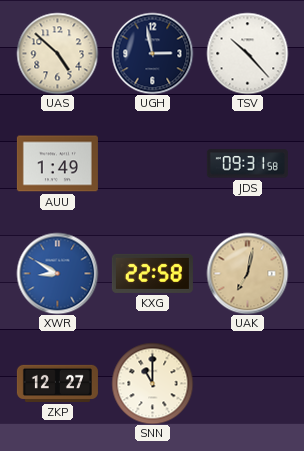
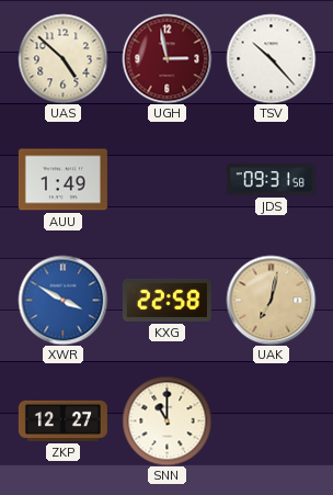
UGH dial: navy -> burgundy (166, 58)
XWR: 8:50 -> 3:50 (62, 300)
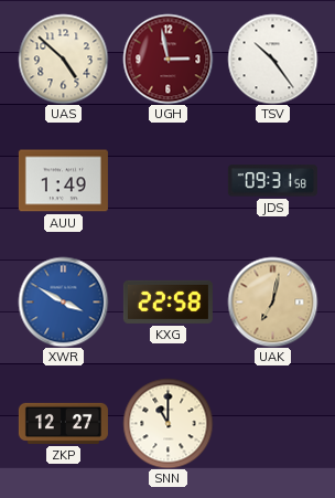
TSV: 10:23 -> 10:24 (272, 59)
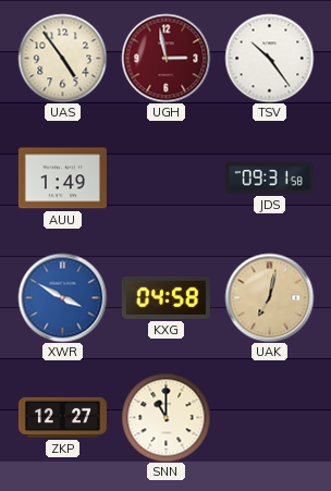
UAS: 4:52 -> 4:54 (62, 58)
KXG: 22:58 -> 04:58 (165, 297)
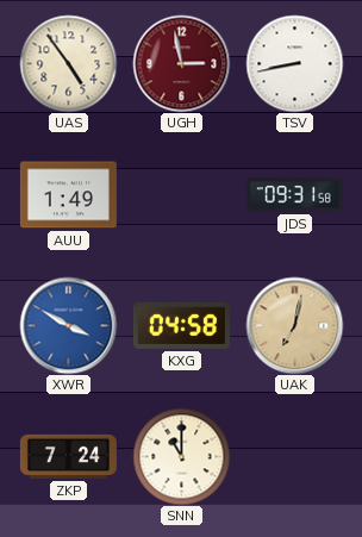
TSV: 10:24 -> 8:43 (294, 63)
ZKP: 12:27 -> 7:24 (68, 456)
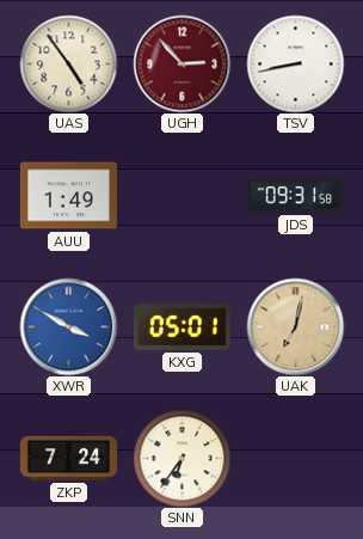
UGH: 2:58 -> 2:53 (181, 63)
KXG: 04:58 -> 05:01 (181, 326)
SNN: 11:00 -> 6:36 (181, 458)
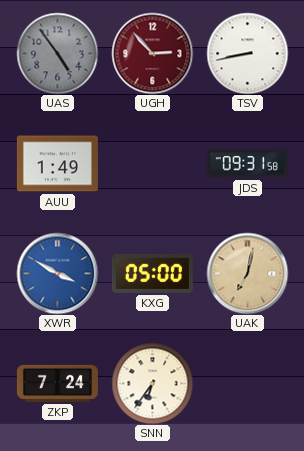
UAS dial: cream -> grey (57, 53)
KXG: 05:01 -> 05:00 (152, 273)
